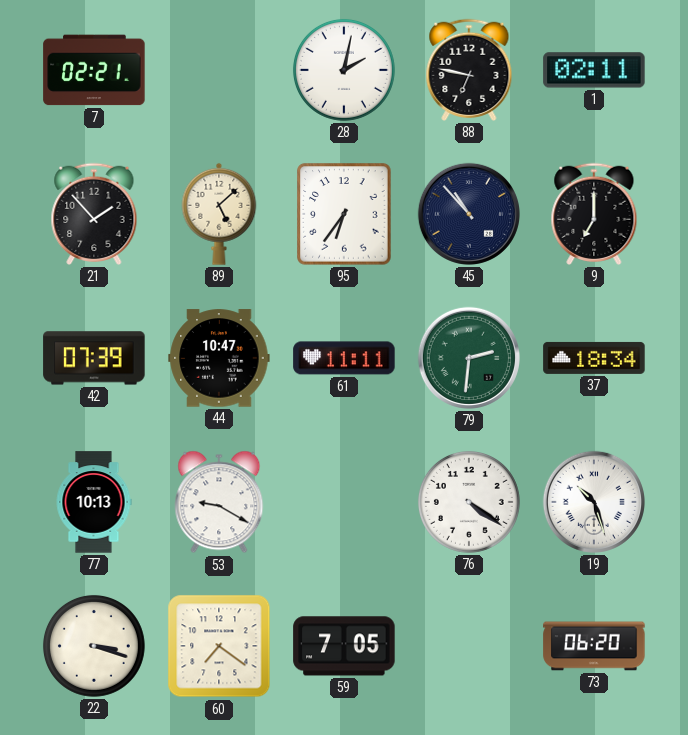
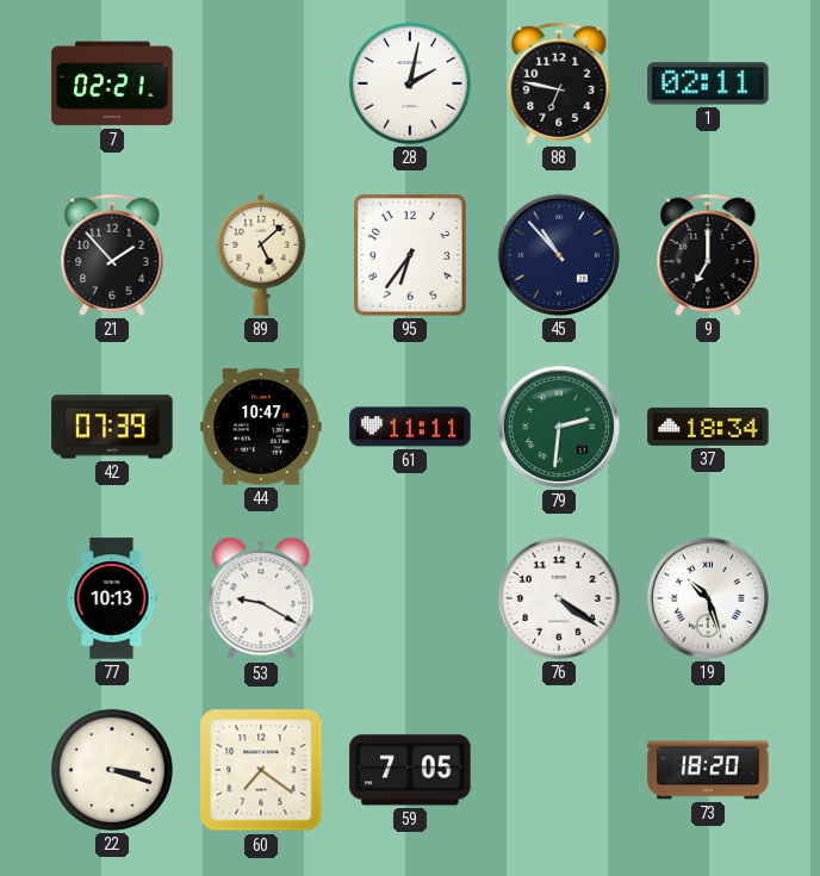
73: 06:20 -> 18:20 (708, 770)
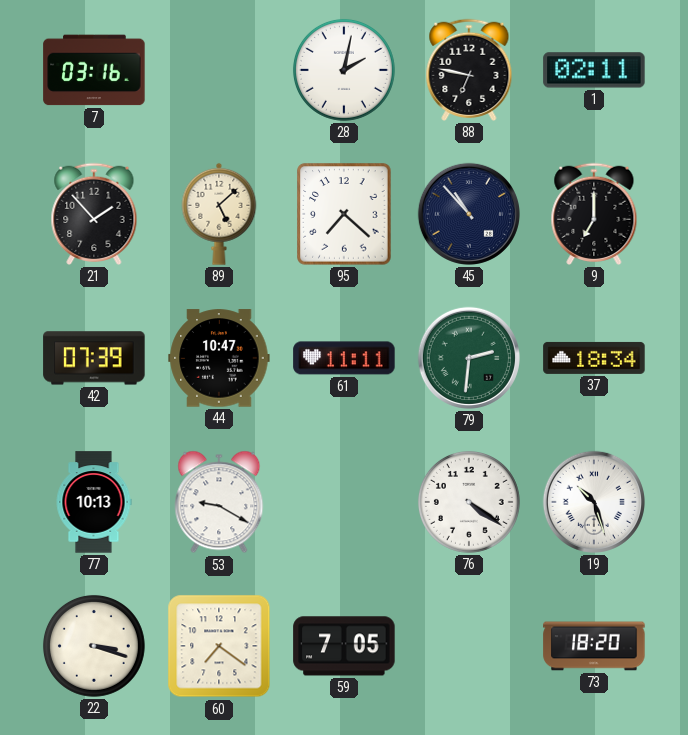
7: 02:21 -> 03:16 (94, 70)
95: 6:36 -> 7:22 (344, 214)
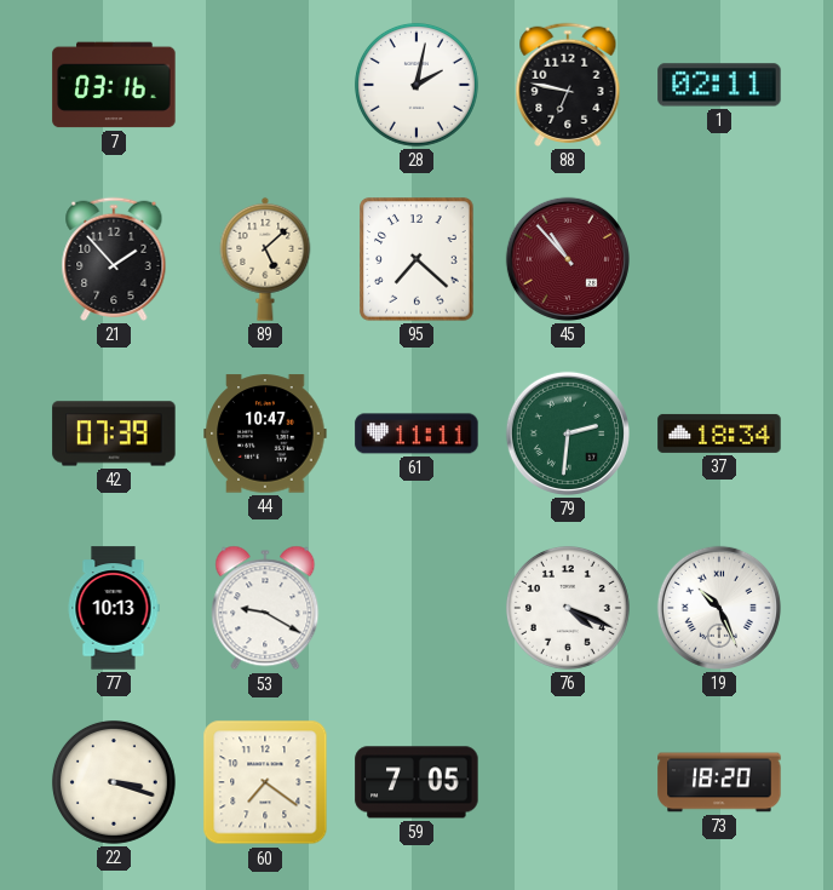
45 dial: navy -> burgundy (568, 259)
9: 7:00 -> none (594, 214)
76: 4:21 -> 4:19 (568, 608)
19: 10:27 -> 10:26 (719, 608)
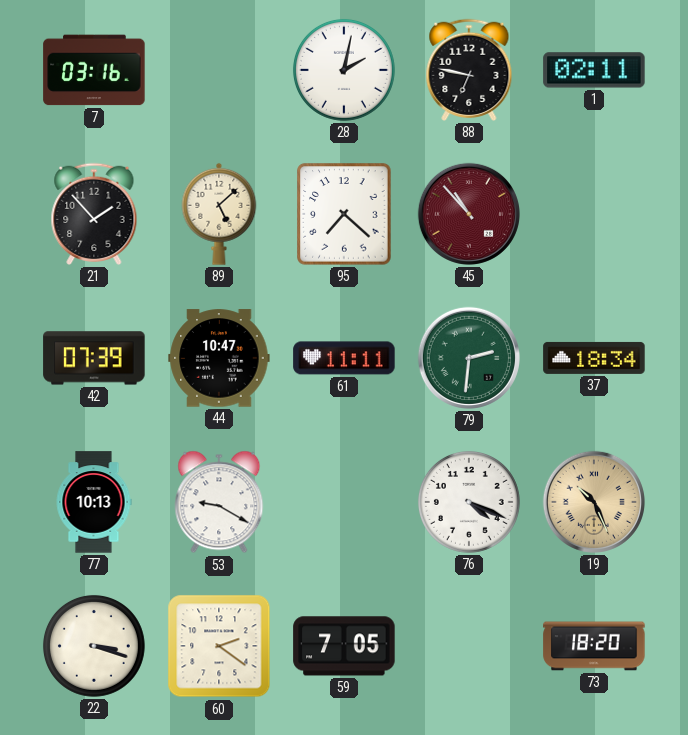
19 dial: white -> champagne (594, 502)
60: 7:21 -> 2:21 (219, 646)
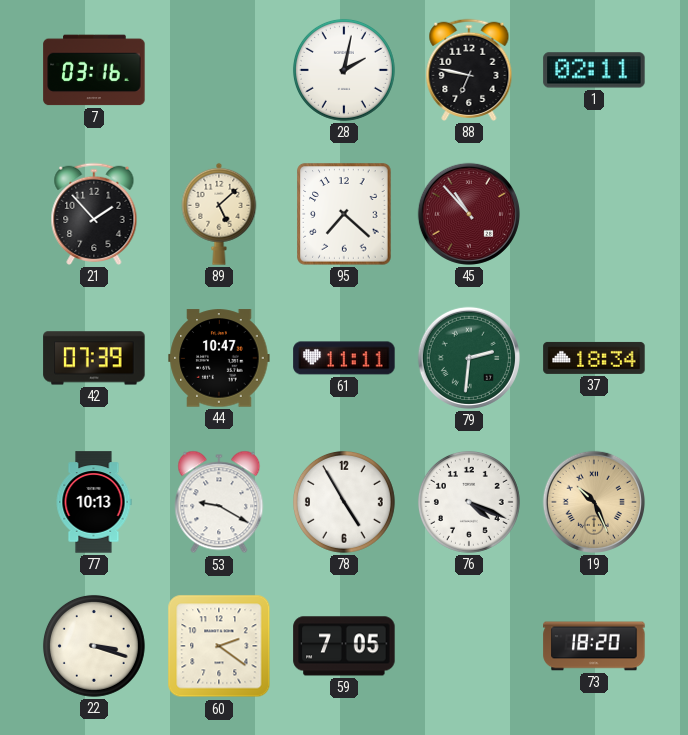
78: none -> 4:55 (344, 502)
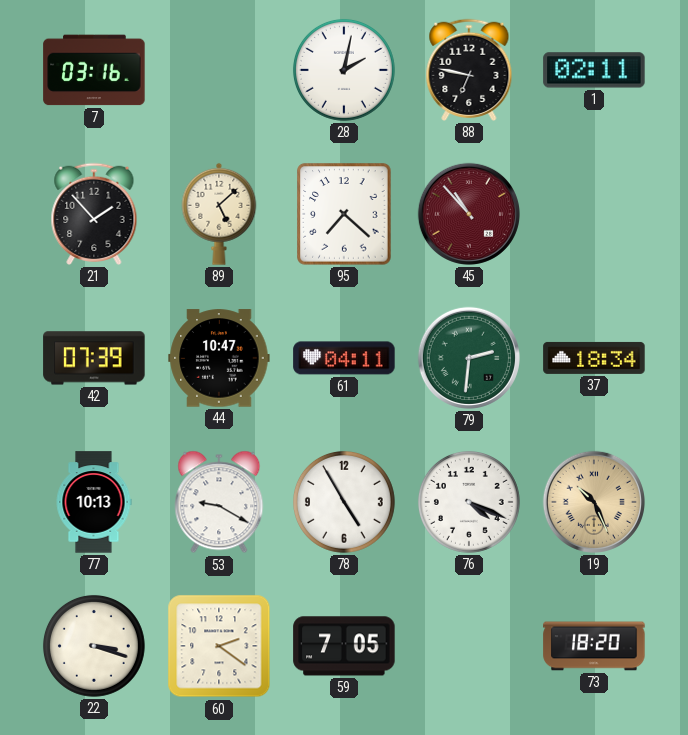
61: 11:11 -> 04:11 (344, 358)
